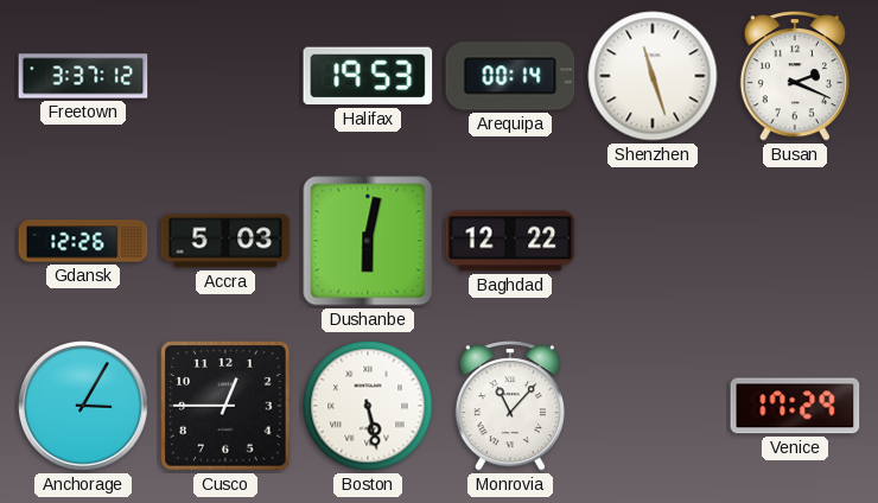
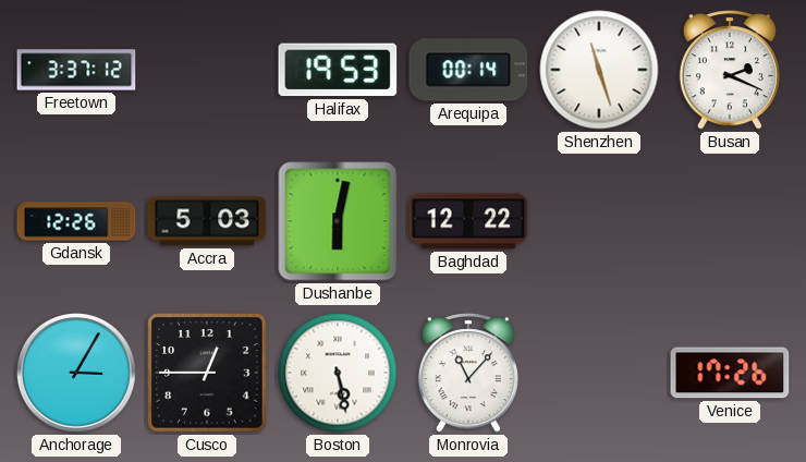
Venice: 17:29 -> 17:26 (730, 373)
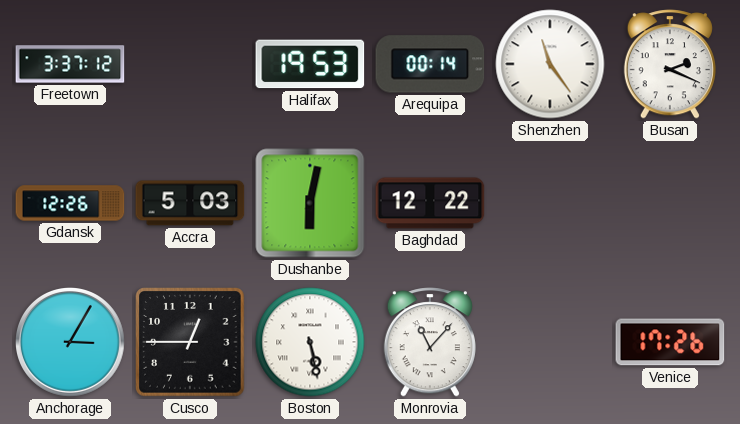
Shenzhen: 11:27 -> 11:24 (550, 64)
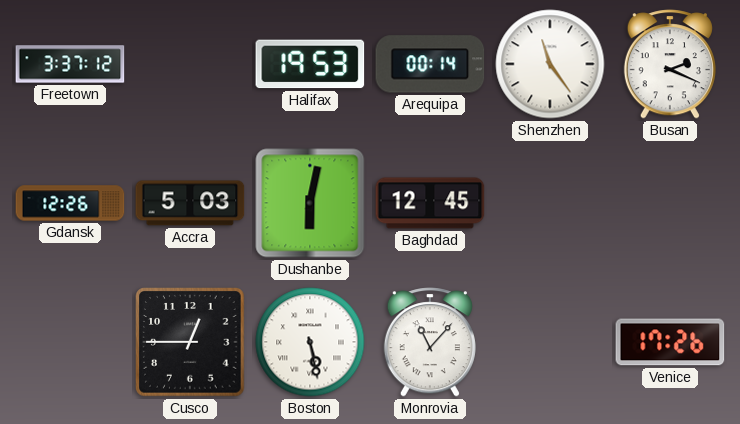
Baghdad: 12:22 -> 12:45 (430, 203)
Anchorage: 3:05 -> none (71, 343)
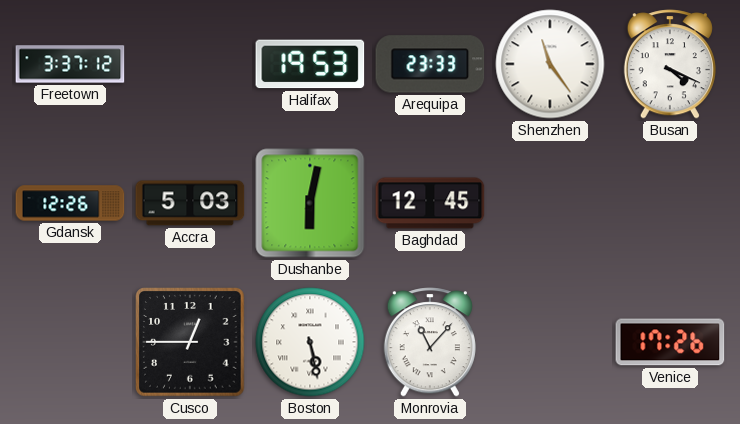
Arequipa: 00:14 -> 23:33 (430, 64)
Busan: 2:19 -> 4:19 (670, 64)
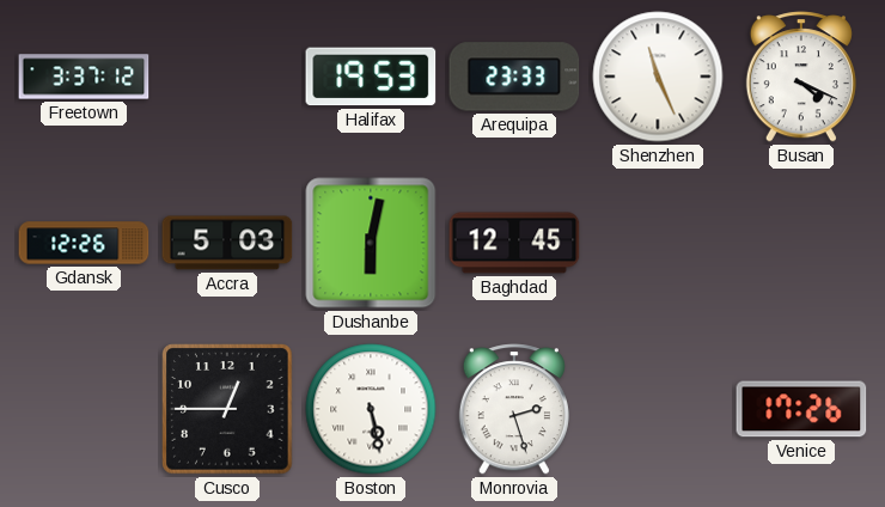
Shenzhen: 11:24 -> 11:26 (658, 77)
Monrovia: 11:07 -> 2:27 (514, 409)
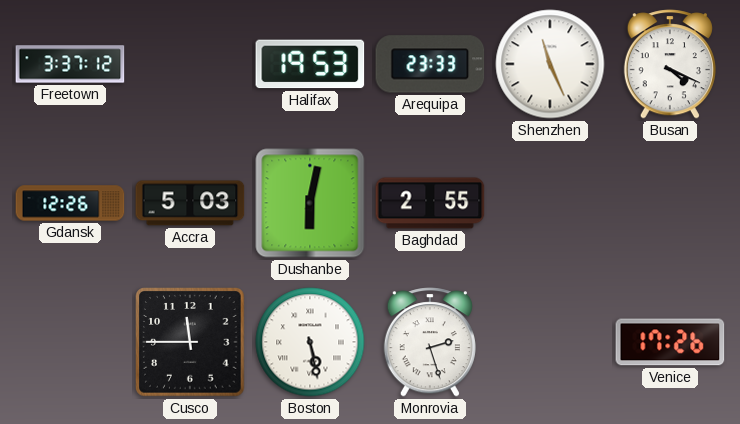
Baghdad: 12:45 -> 2:55 (430, 203)
Cusco: 12:45 -> 11:45 (190, 342)
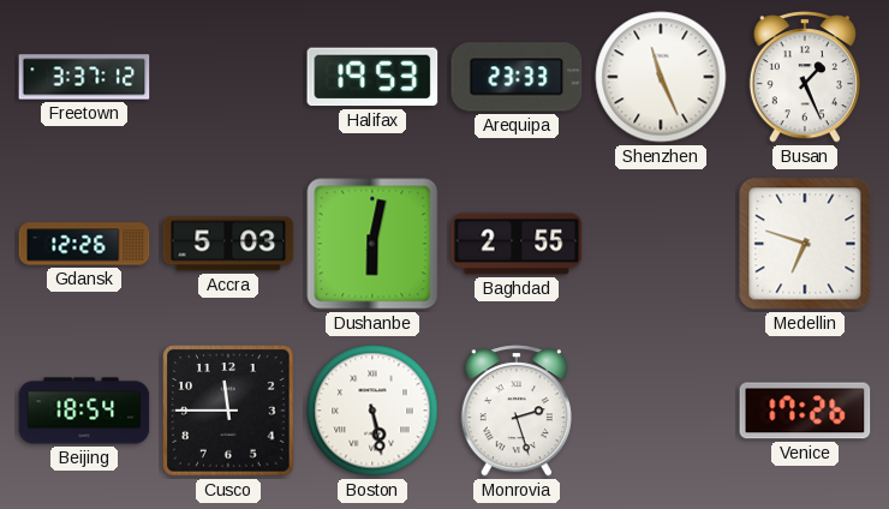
Busan: 4:19 -> 1:26 (805, 77)
Medellin: none -> 6:48 (805, 244)
Beijing: none -> 18:54 (84, 411)
